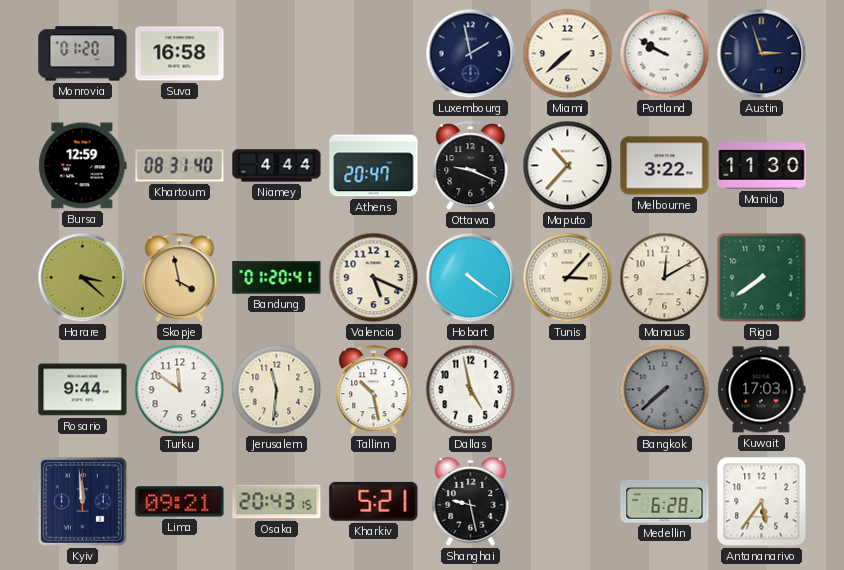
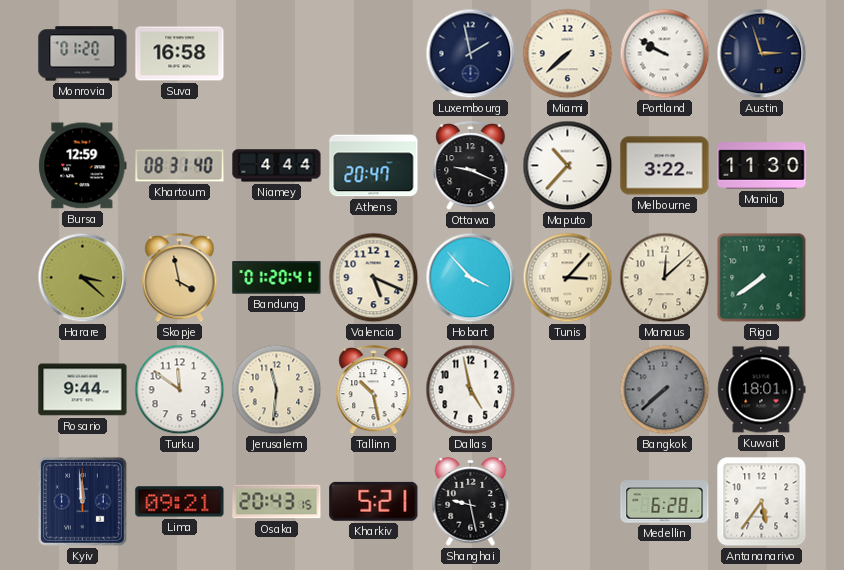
Hobart: 4:21 -> 3:53 (471, 278)
Manaus: 12:10 -> 12:08 (665, 278)
Kuwait: 17:03 -> 18:01 (762, 390)
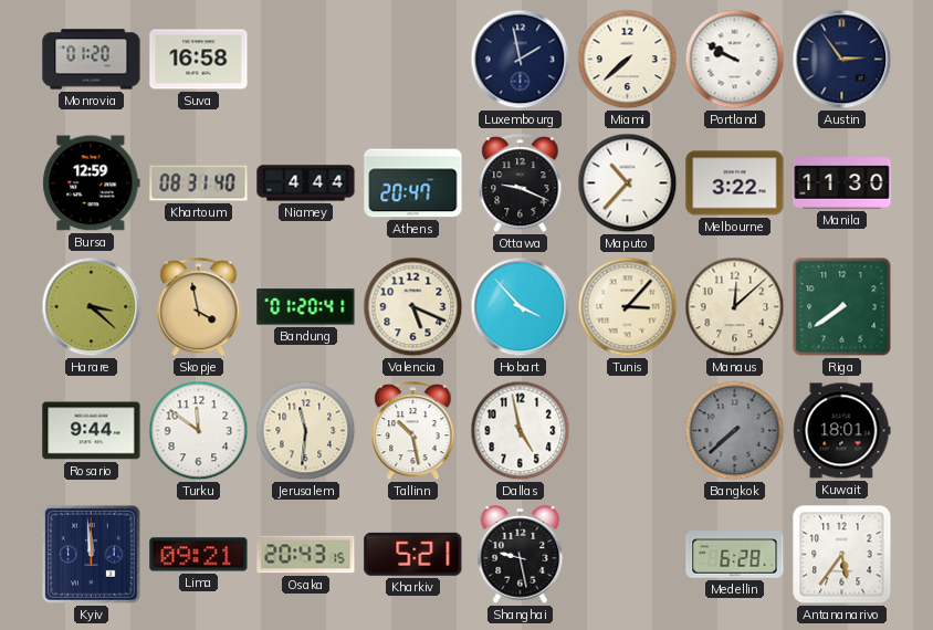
Austin: 2:57 -> 2:54 (842, 60)
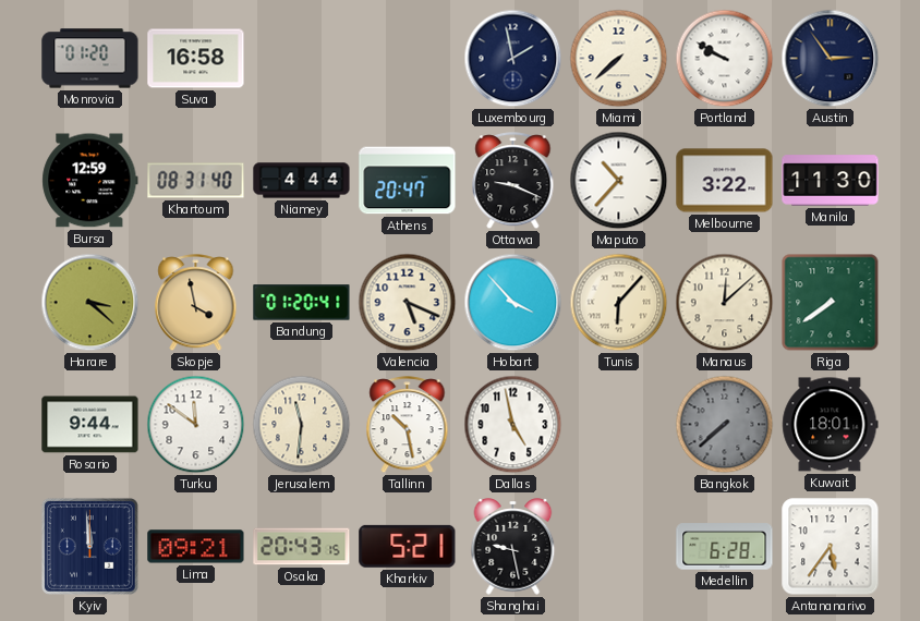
Tunis: 3:07 -> 6:07 (619, 303)
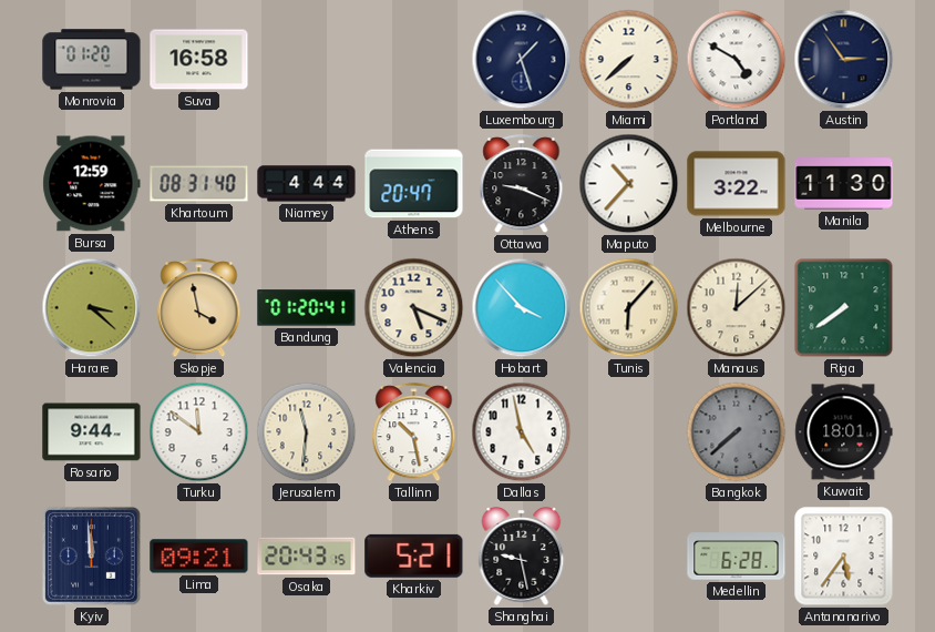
Luxembourg: 1:58 -> 1:27 (522, 60)
Portland: 9:50 -> 4:50 (737, 60)
